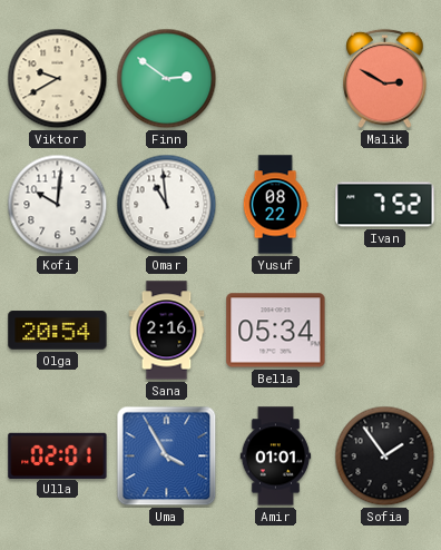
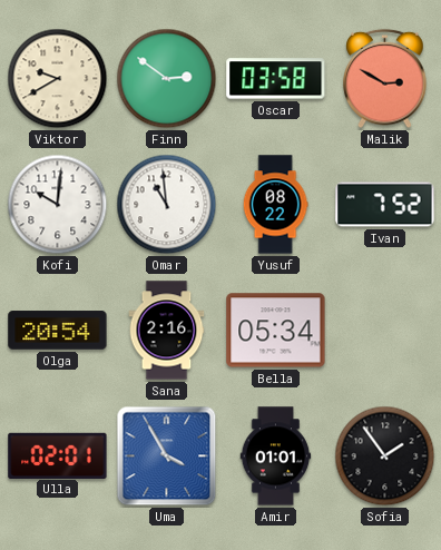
Oscar: none -> 03:58 (276, 79)
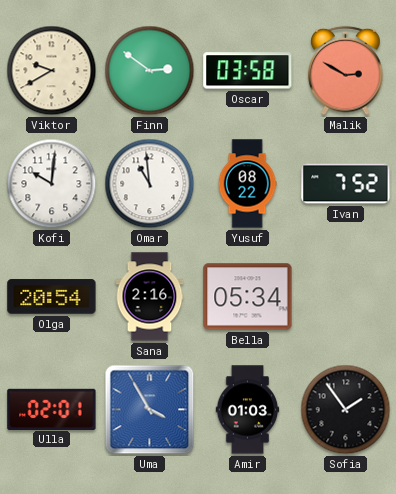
Amir: 01:01 -> 01:03 (248, 410)
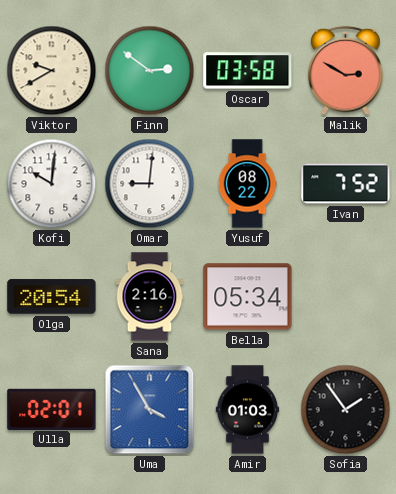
Omar: 10:59 -> 9:01 (150, 184)
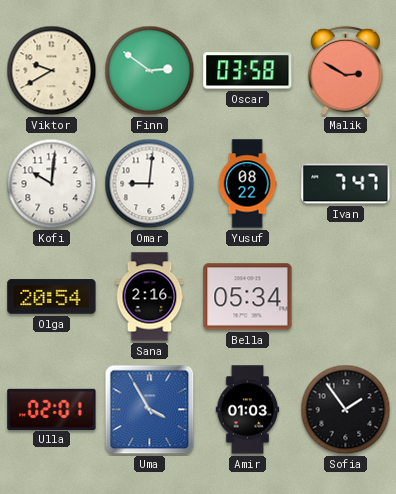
Ivan: 7:52 -> 7:47 (346, 184)
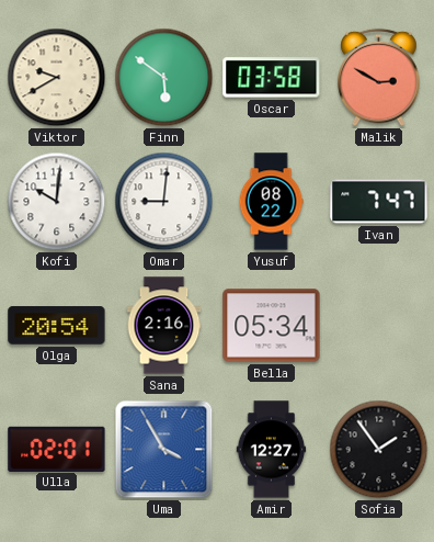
Finn: 2:51 -> 5:51 (164, 78)
Amir: 01:03 -> 12:27 (272, 450)
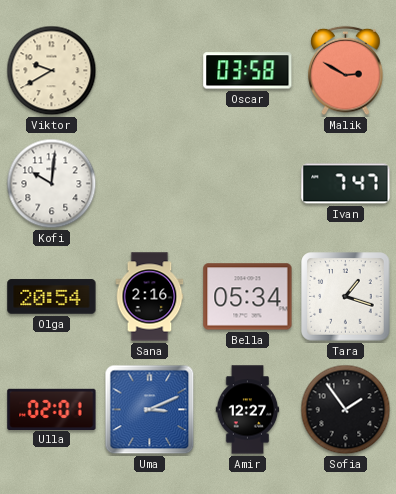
Finn: 5:51 -> none (164, 78)
Omar: 9:01 -> none (164, 202)
Yusuf: 08:22 -> none (271, 202)
Tara: none -> 1:18 (346, 297)
Uma: 3:55 -> 3:11 (150, 410)
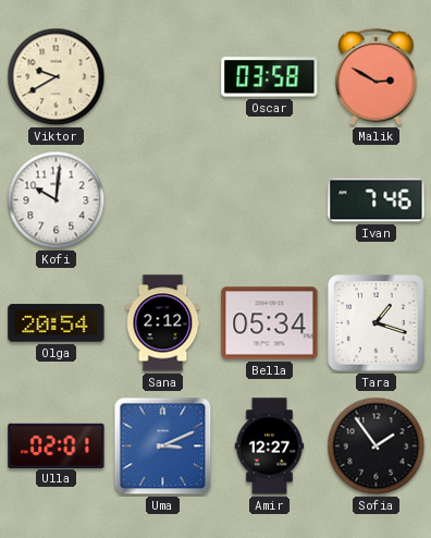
Ivan: 7:47 -> 7:46 (377, 200)
Sana: 2:16 -> 2:12 (163, 323)
